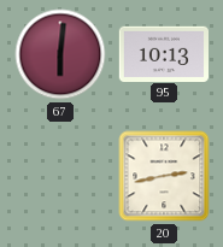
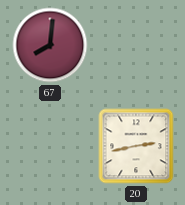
67: 6:01 -> 8:01 (50, 45)
95: 10:13 -> none (163, 53)
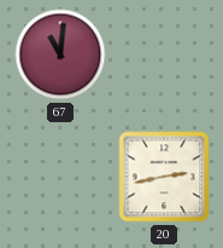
67: 8:01 -> 11:01 (60, 54)
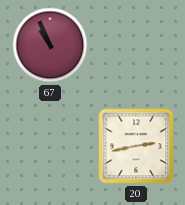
67: 11:01 -> 10:56 (50, 45)
